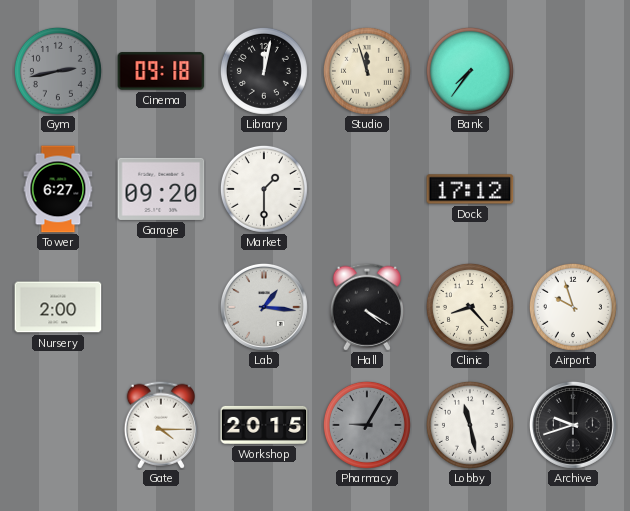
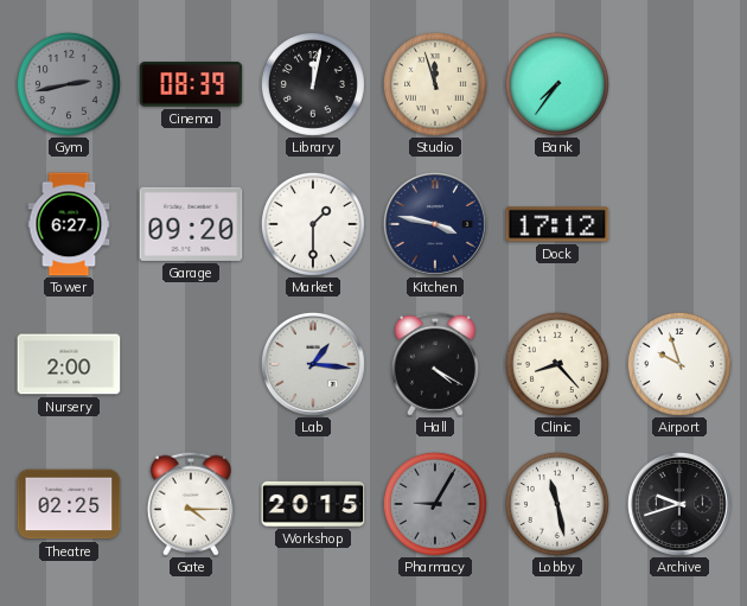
Cinema: 09:18 -> 08:39 (191, 84)
Kitchen: none -> 3:47 (435, 224)
Theatre: none -> 02:25 (69, 504)
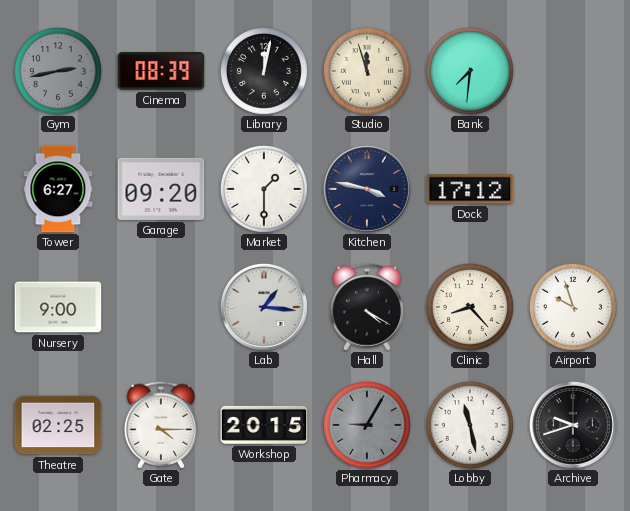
Bank: 7:36 -> 7:31 (470, 71)
Nursery: 2:00 -> 9:00 (58, 307)
